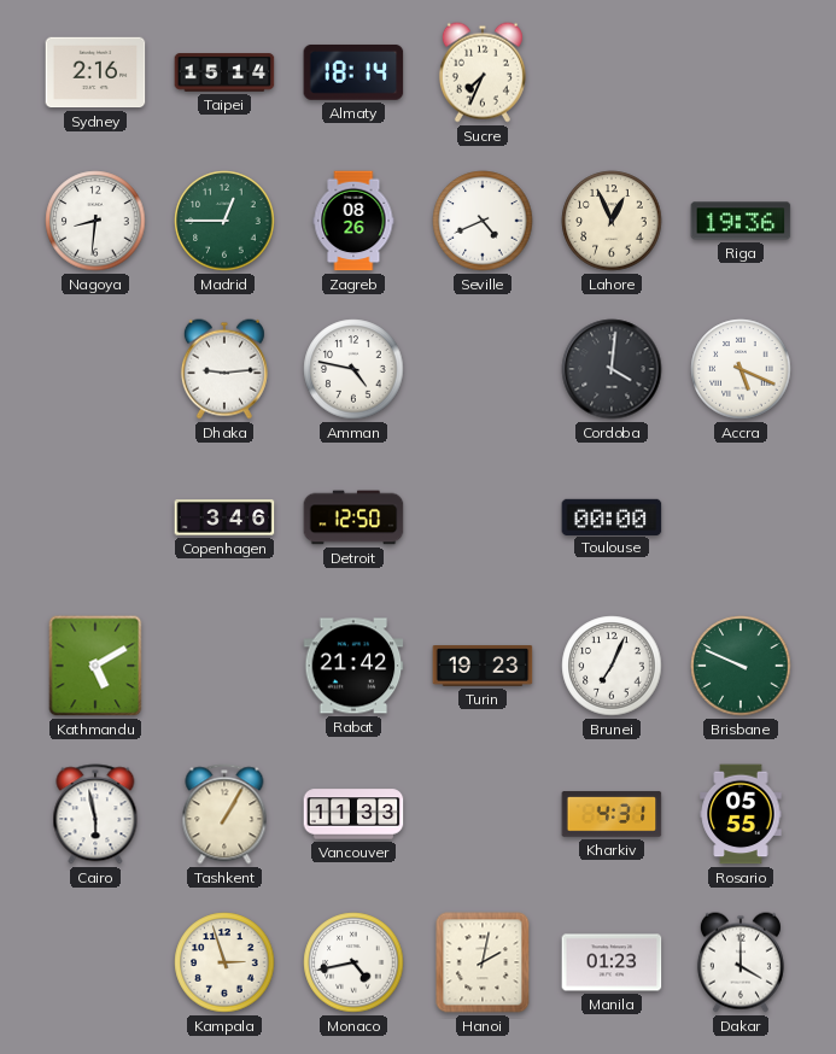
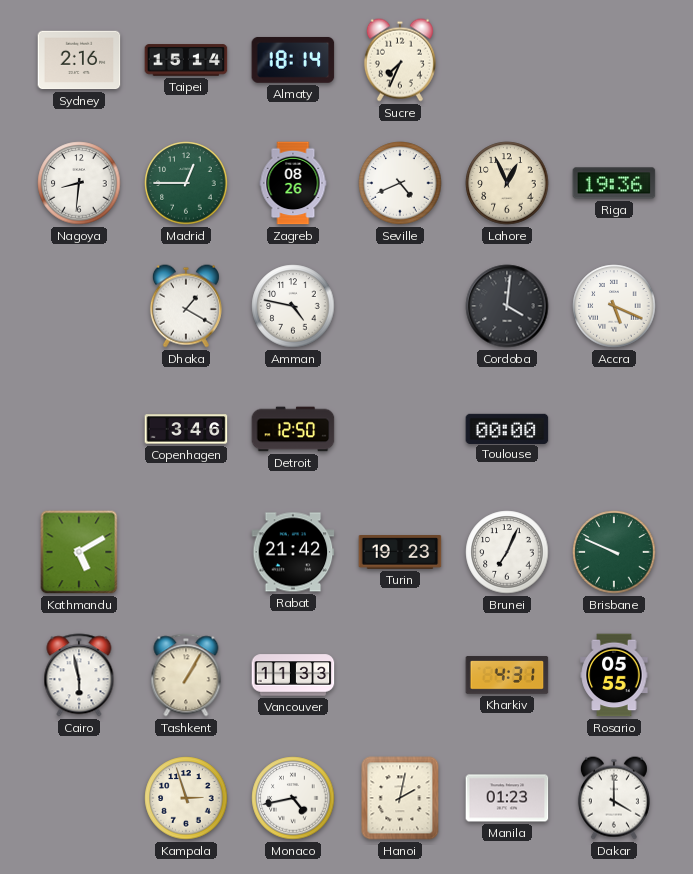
Dhaka: 9:14 -> 1:20 (186, 306)
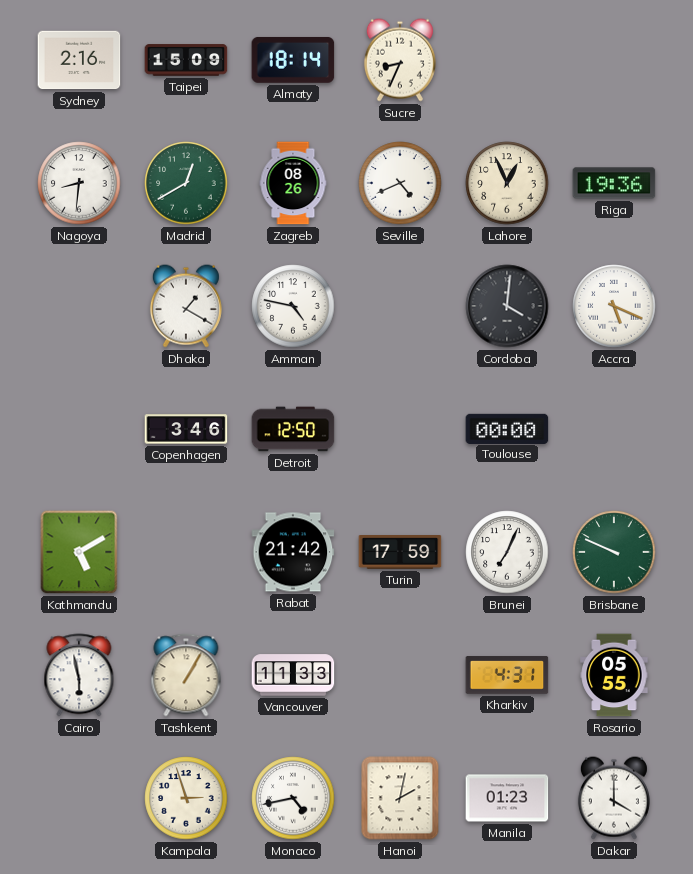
Taipei: 15:14 -> 15:09 (186, 60)
Sucre: 7:34 -> 8:34 (400, 60)
Madrid: 12:45 -> 12:40 (186, 183)
Turin: 19:23 -> 17:59 (400, 552)
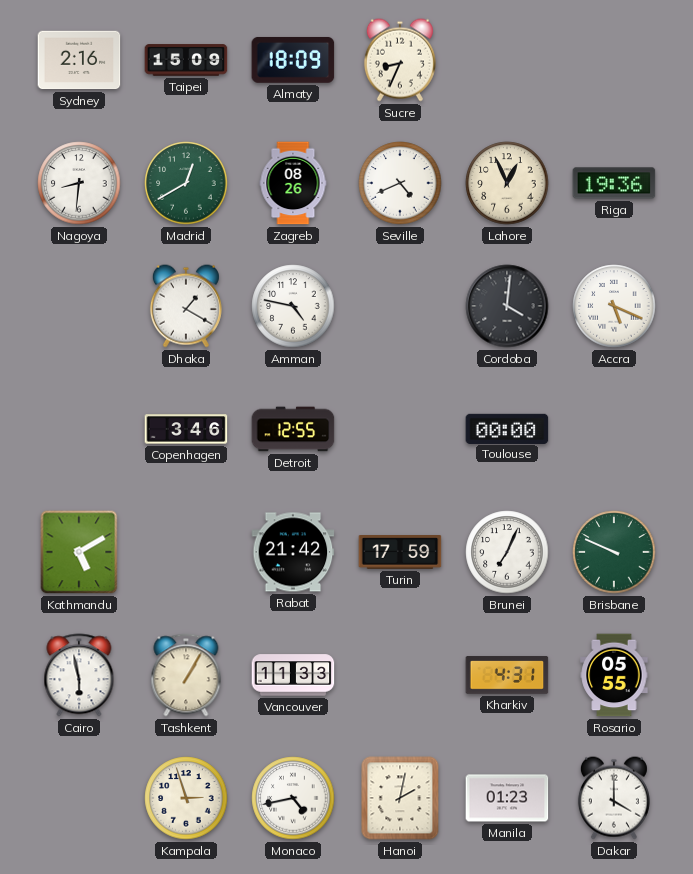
Almaty: 18:14 -> 18:09 (293, 60)
Detroit: 12:50 -> 12:55 (293, 429)
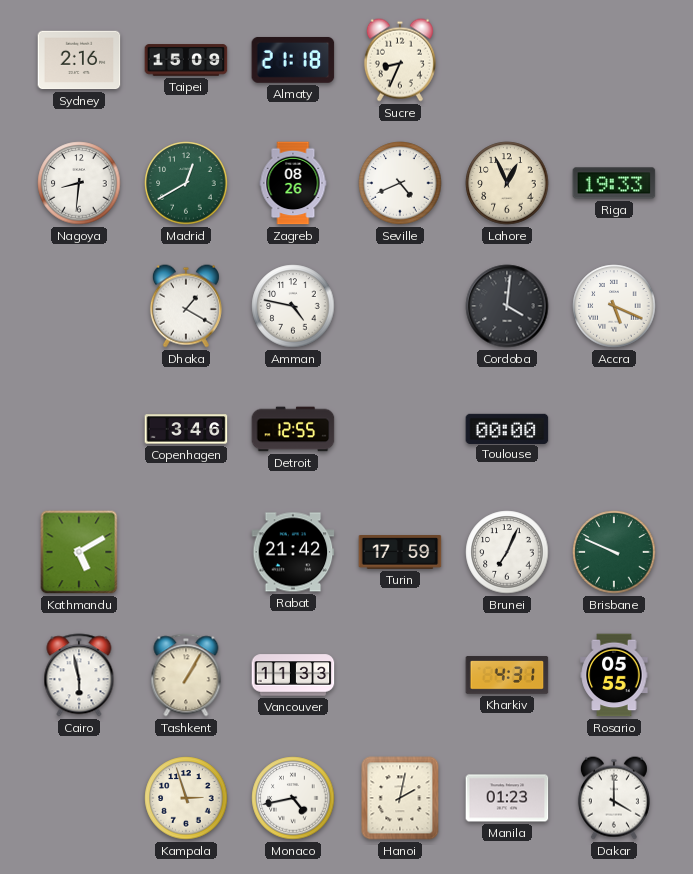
Almaty: 18:09 -> 21:18 (293, 60)
Riga: 19:36 -> 19:33 (614, 183)
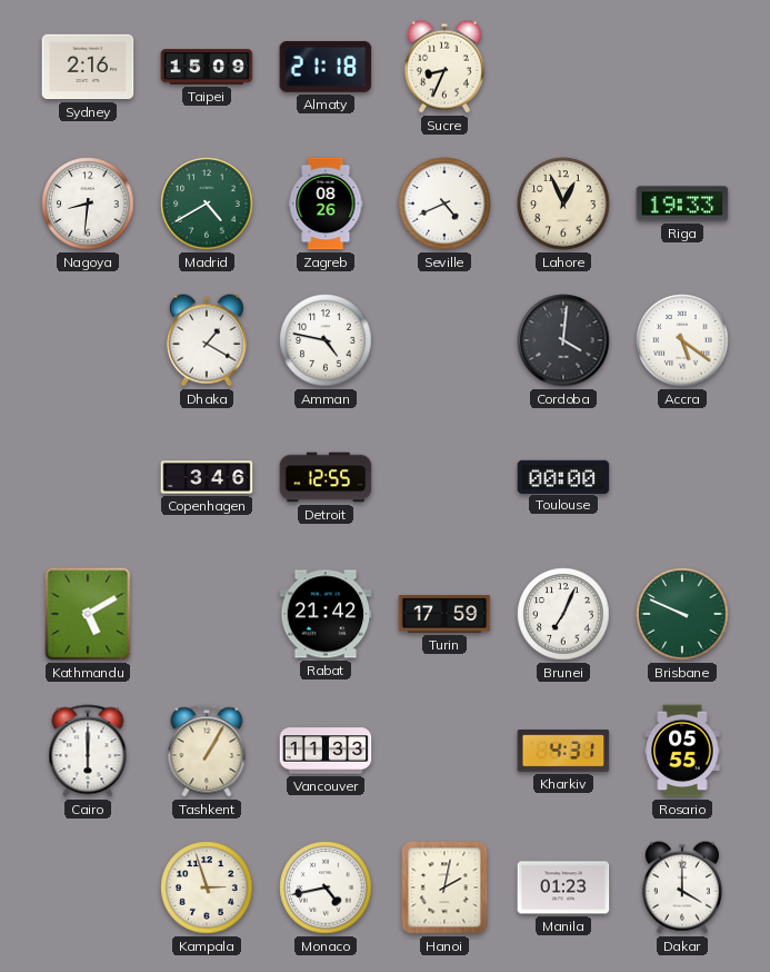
Madrid: 12:40 -> 4:40 (207, 204)
Accra: 5:19 -> 5:21 (682, 340)
Cairo: 5:58 -> 6:00 (88, 751)
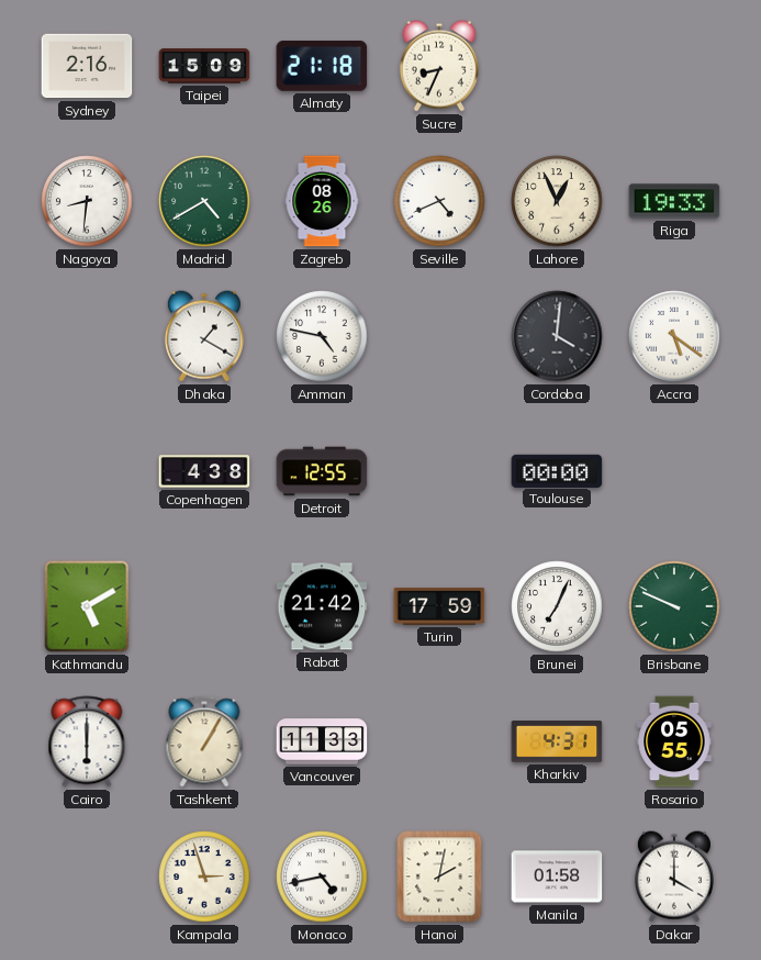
Copenhagen: 3:46 -> 4:38 (204, 471)
Manila: 01:23 -> 01:58 (557, 877)
